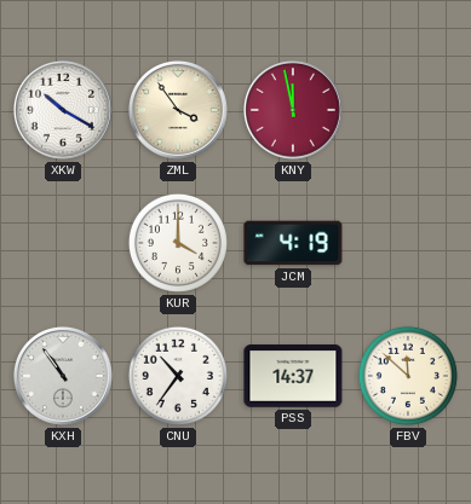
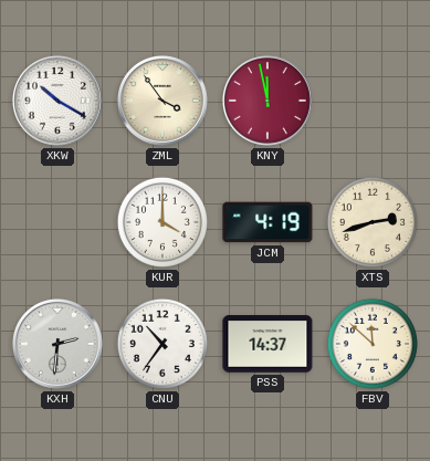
XTS: none -> 2:42 (373, 222)
KXH: 10:54 -> 2:31 (57, 344)
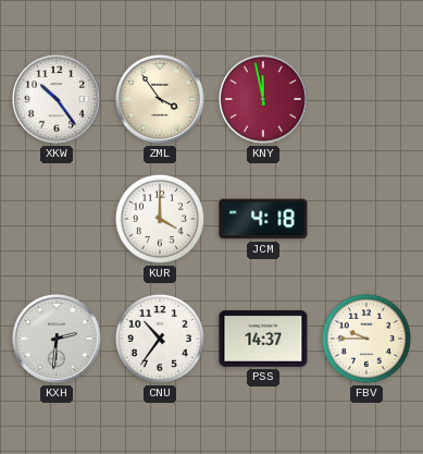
XKW: 10:20 -> 10:24 (57, 99)
JCM: 4:19 -> 4:18 (263, 219)
XTS: 2:42 -> none (373, 222)
FBV: 11:52 -> 9:45 (366, 339)
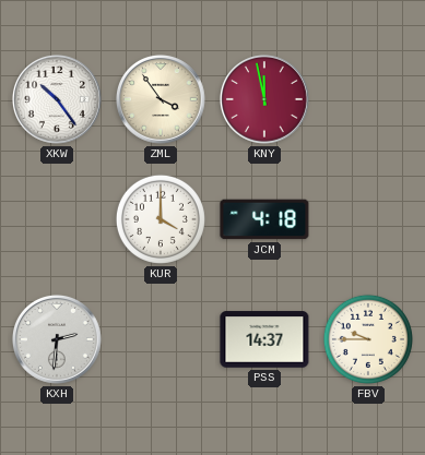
CNU: 10:36 -> none (160, 339)
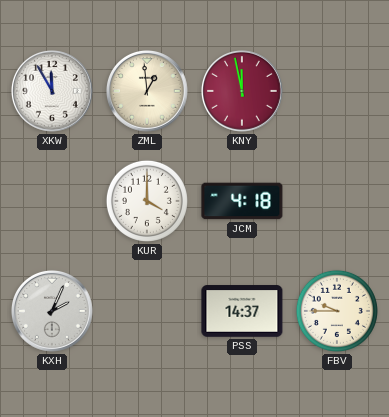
XKW: 10:24 -> 11:55 (52, 91)
ZML: 3:54 -> 12:59 (147, 91)
KXH: 2:31 -> 2:04 (52, 311)
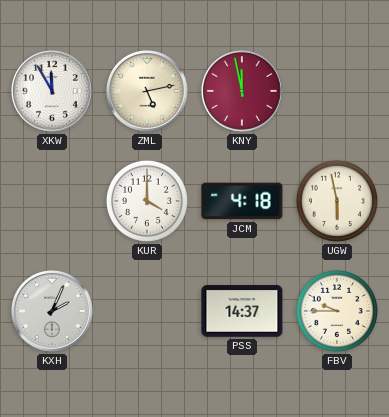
ZML: 12:59 -> 5:13 (147, 91)
UGW: none -> 5:58 (337, 201)
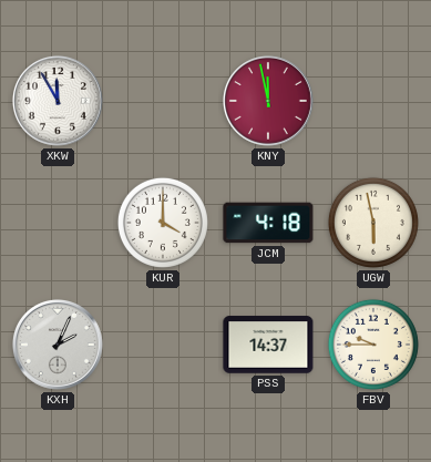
ZML: 5:13 -> none (147, 91)
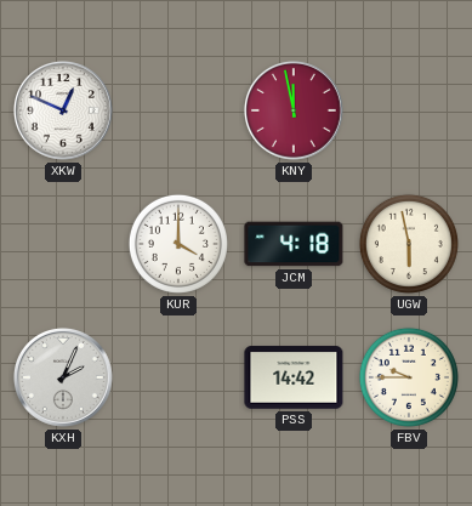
XKW: 11:55 -> 12:49 (63, 110)
PSS: 14:37 -> 14:42 (294, 377)
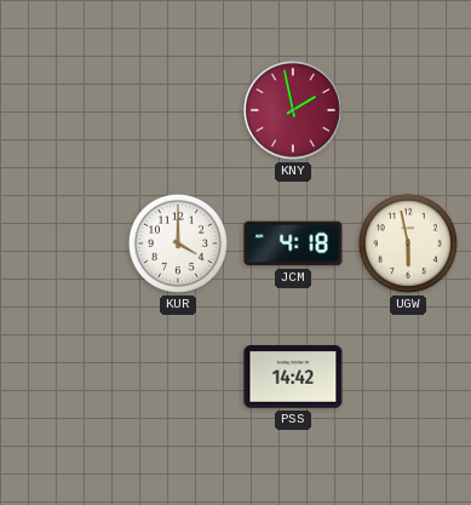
XKW: 12:49 -> none (63, 110)
KNY: 11:58 -> 1:58 (293, 110)
KXH: 2:04 -> none (63, 377)
FBV: 9:45 -> none (409, 377)
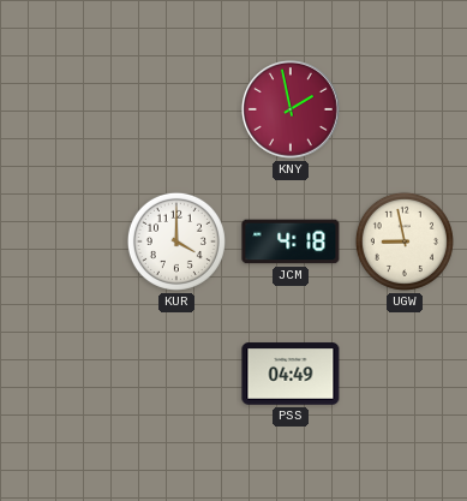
UGW: 5:58 -> 8:58 (405, 241)
PSS: 14:42 -> 04:49 (291, 374)
